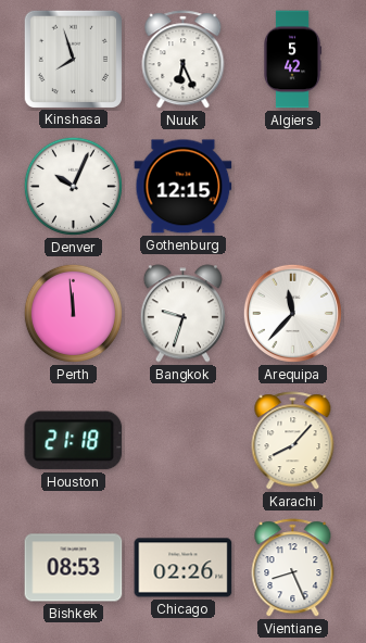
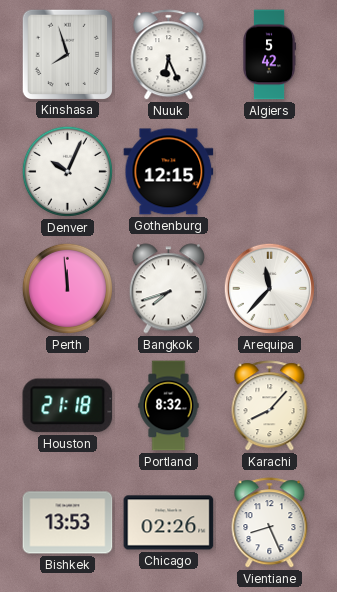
Bangkok: 9:33 -> 7:42 (168, 289)
Portland: none -> 8:32 (169, 406)
Bishkek: 08:53 -> 13:53 (68, 523)
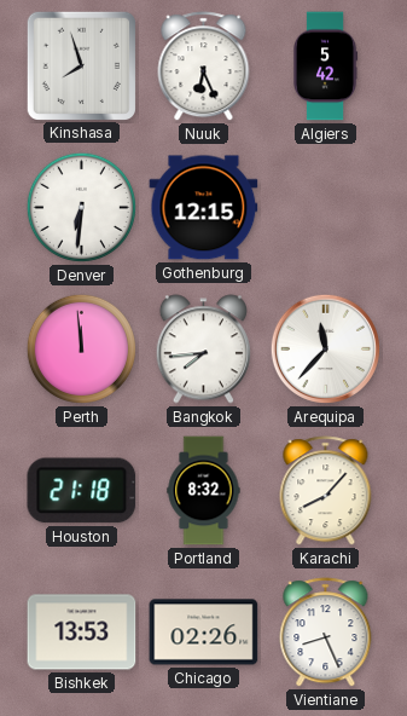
Denver: 10:04 -> 6:31 (81, 207)
Bangkok: 7:42 -> 7:44 (203, 350)
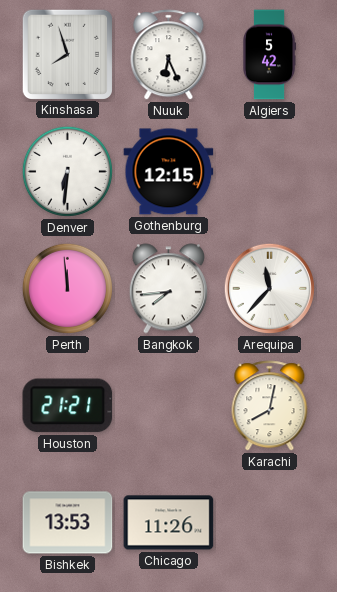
Houston: 21:18 -> 21:21 (68, 406)
Portland: 8:32 -> none (204, 491)
Karachi: 8:07 -> 8:02 (270, 406)
Chicago: 02:26 -> 11:26 (169, 523)
Vientiane: 8:26 -> none (326, 633)
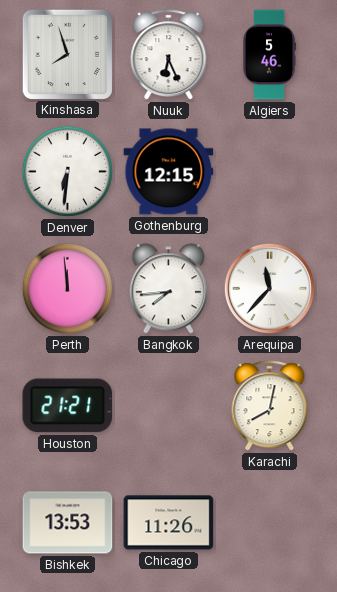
Algiers: 5:42 -> 5:46 (270, 55)
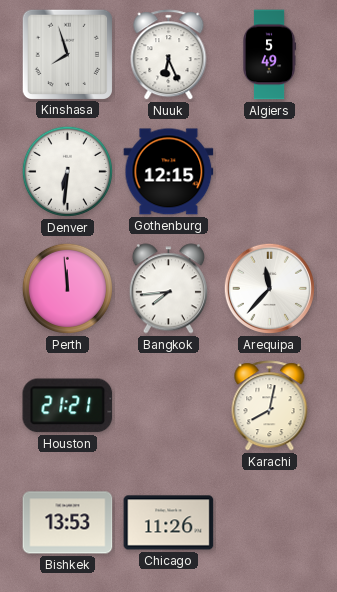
Algiers: 5:46 -> 5:49 (270, 55)
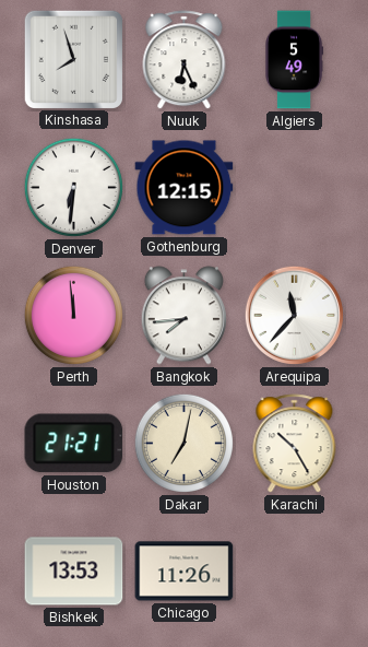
Dakar: none -> 7:02 (183, 443)
Karachi: 8:02 -> 10:25 (295, 444)
